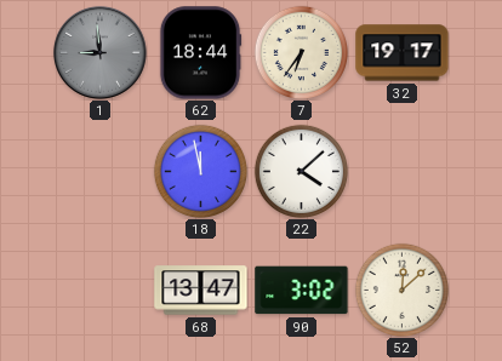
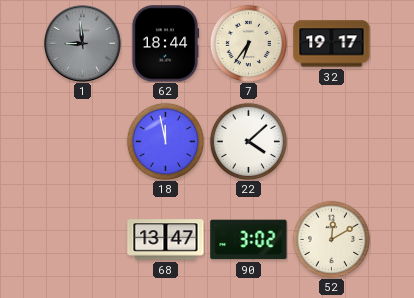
52: 12:08 -> 12:10 (331, 239)
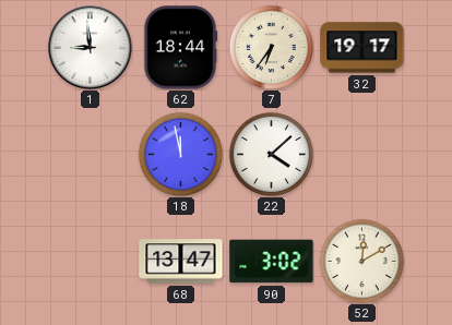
1 dial: grey -> white (90, 47)
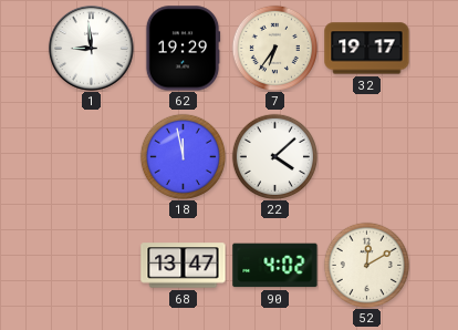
62: 18:44 -> 19:29 (183, 49)
90: 3:02 -> 4:02 (275, 266)
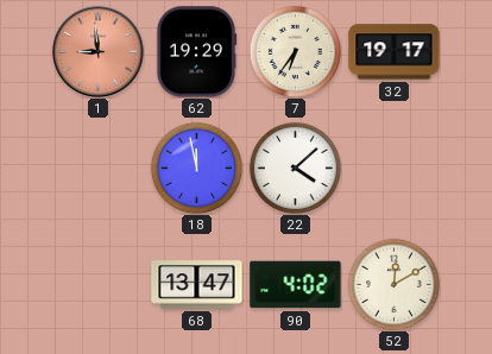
1 dial: white -> salmon (97, 51)
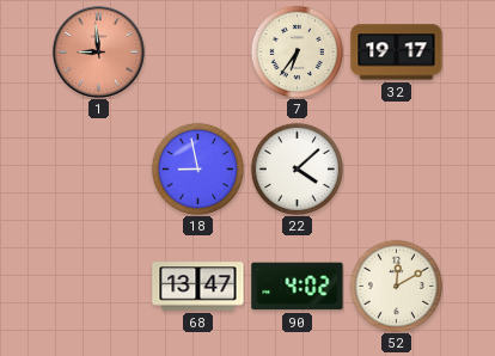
62: 19:29 -> none (196, 52)
18: 11:58 -> 8:58 (197, 168)
